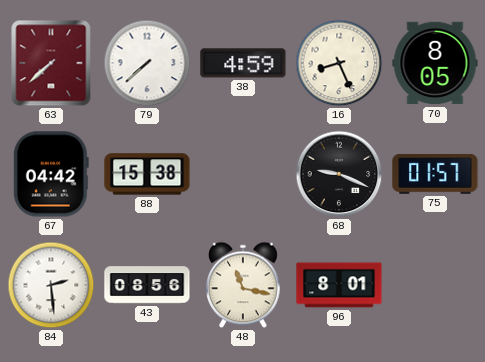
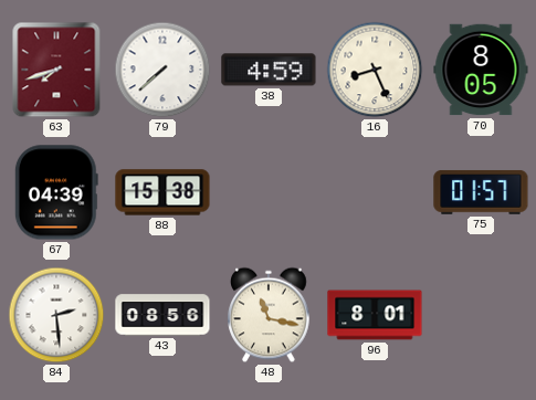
63: 7:38 -> 7:42 (56, 70)
67: 04:42 -> 04:39 (56, 192)
68: 9:19 -> none (339, 174)
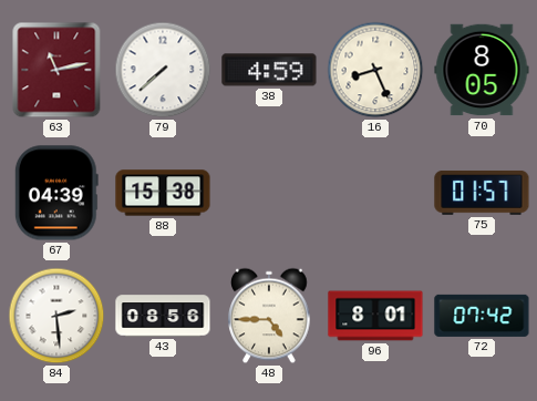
63: 7:42 -> 11:13 (56, 70)
48: 11:17 -> 4:45 (269, 316)
72: none -> 07:42 (482, 316)
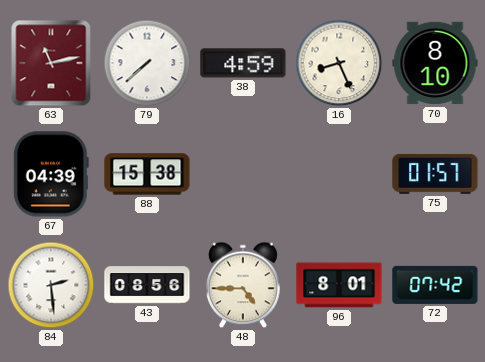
70: 8:05 -> 8:10 (435, 63)
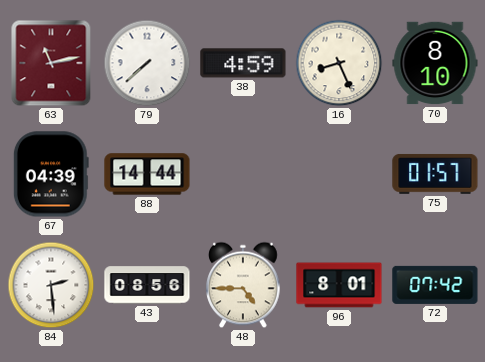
88: 15:38 -> 14:44 (147, 174)
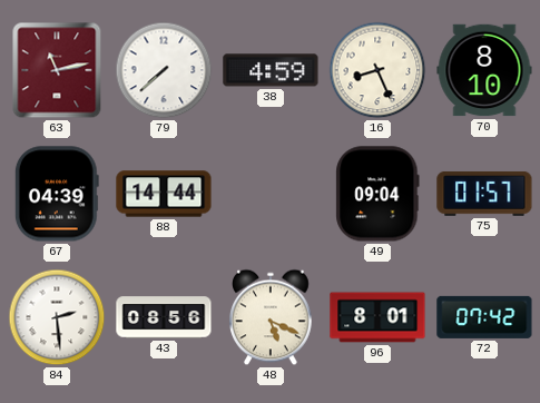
49: none -> 09:04 (377, 194)
48: 4:45 -> 5:19 (271, 317)
